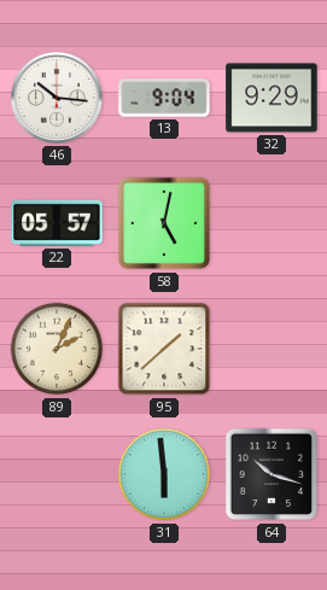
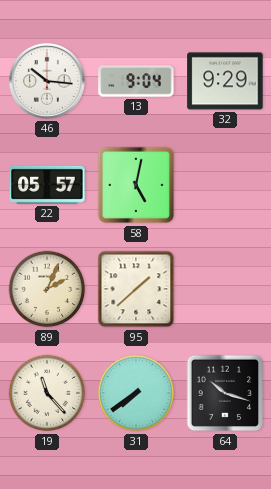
19: none -> 11:23 (47, 393)
31: 5:59 -> 7:39 (136, 393)
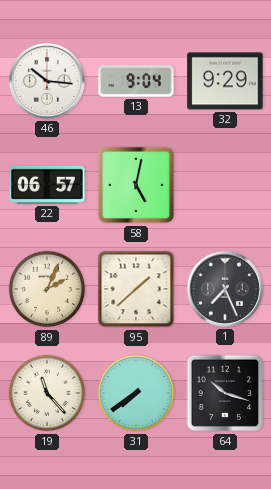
22: 05:57 -> 06:57 (47, 185)
1: none -> 7:26 (225, 289)
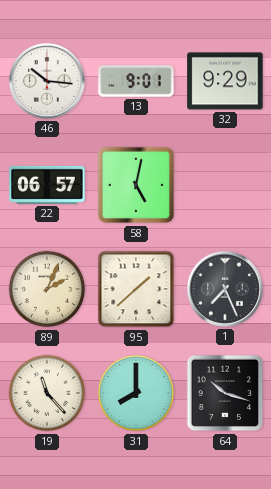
13: 9:04 -> 9:01 (136, 81)
31: 7:39 -> 8:00 (136, 393)
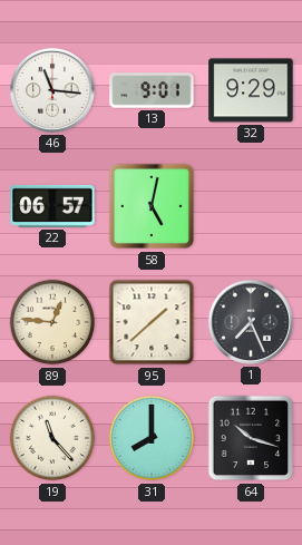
46: 10:16 -> 11:16 (52, 90)
89: 2:04 -> 12:46 (52, 322)
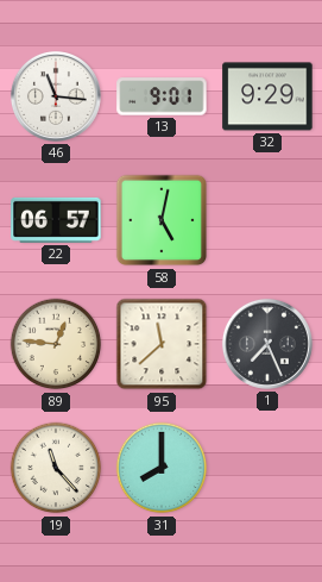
95: 1:38 -> 11:38 (162, 344)
64: 10:18 -> none (251, 438)
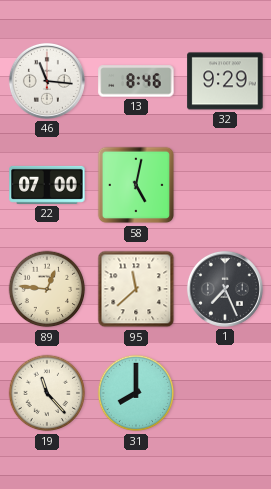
13: 9:01 -> 8:46 (136, 81)
22: 06:57 -> 07:00 (47, 185)
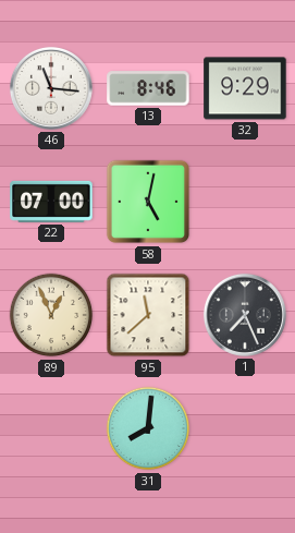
89: 12:46 -> 12:56 (51, 315)
19: 11:23 -> none (47, 393)
31: 8:00 -> 8:01 (148, 428)
